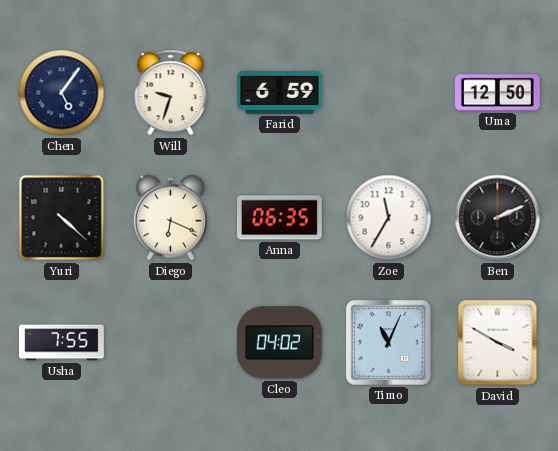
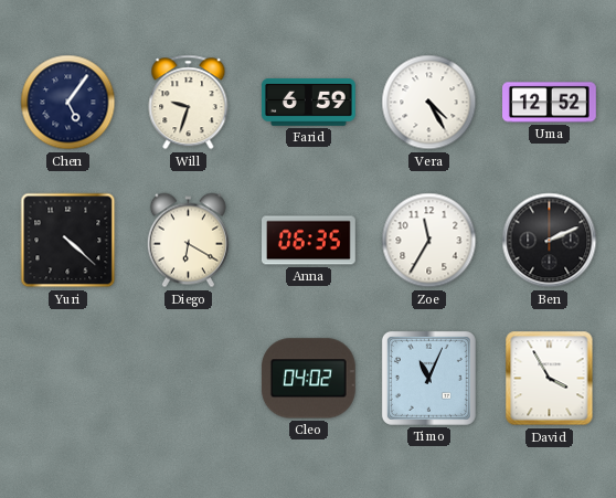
Vera: none -> 4:25 (429, 103)
Uma: 12:50 -> 12:52 (550, 103)
Diego: 6:19 -> 6:20 (188, 241)
Usha: 7:55 -> none (62, 343)
David: 3:50 -> 3:55 (550, 379)
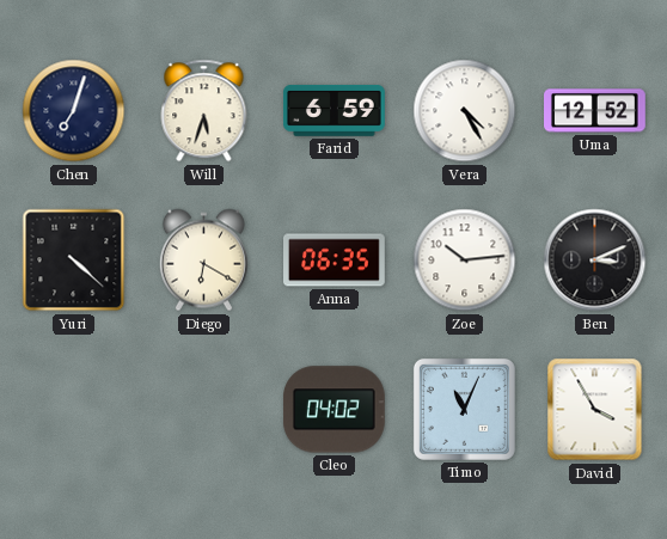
Chen: 5:06 -> 7:03 (74, 111)
Will: 9:33 -> 5:33 (204, 111)
Zoe: 11:35 -> 10:14 (465, 261)
Ben: 2:11 -> 3:11 (595, 261)
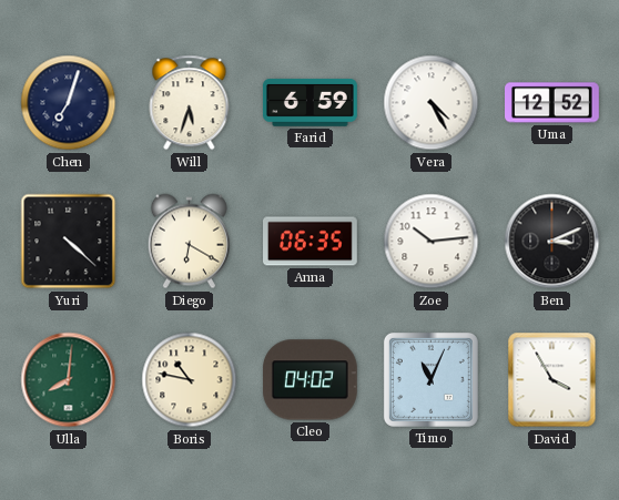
Ulla: none -> 8:01 (69, 380)
Boris: none -> 10:47 (190, 380)
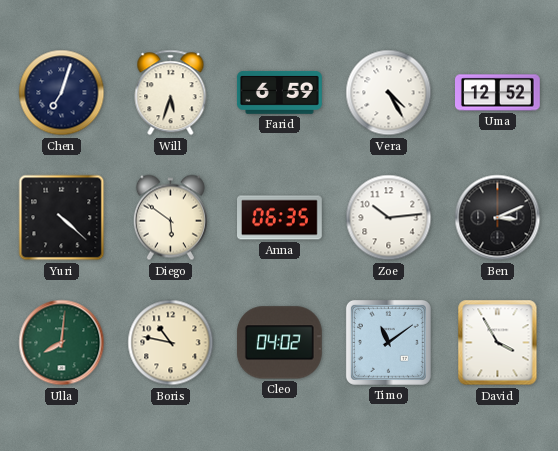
Diego: 6:20 -> 5:51 (170, 218)
Timo: 11:04 -> 11:09 (388, 342)
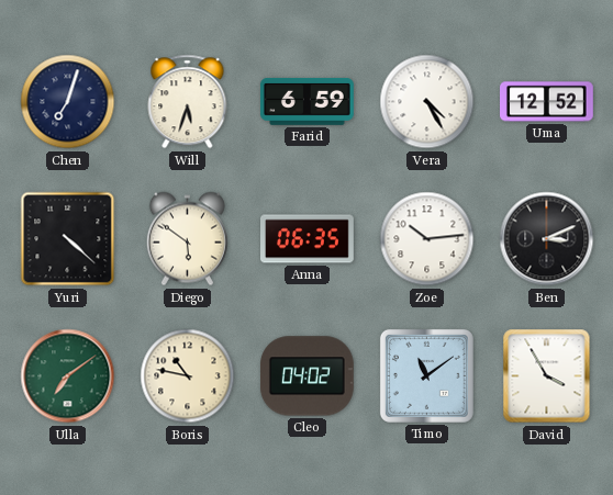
Ulla: 8:01 -> 7:09 (68, 376)
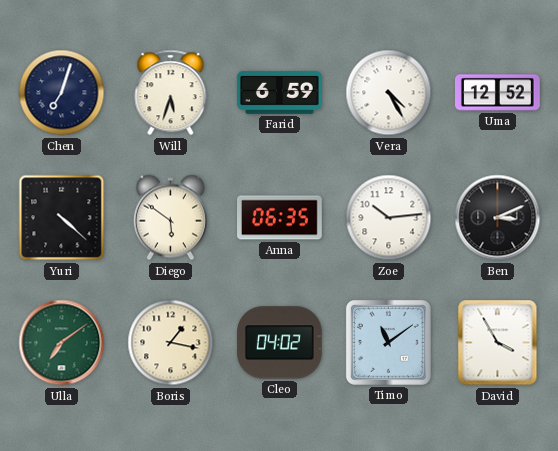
Boris: 10:47 -> 1:17 (171, 343)
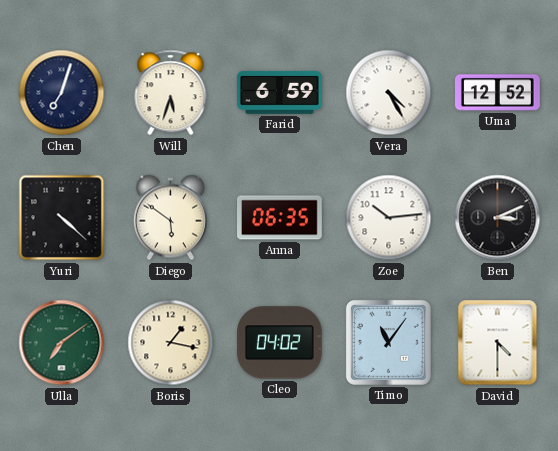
Timo: 11:09 -> 11:06 (388, 342)
David: 3:55 -> 4:30 (498, 343)
